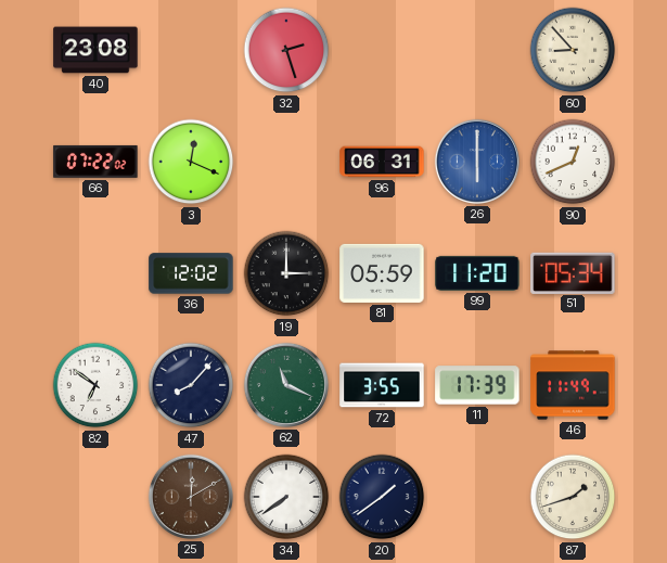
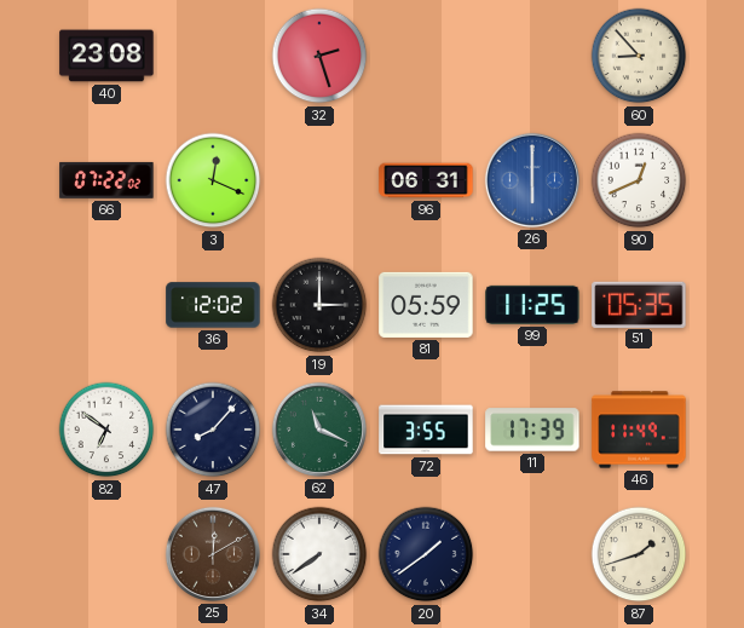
99: 11:20 -> 11:25 (532, 305)
51: 05:34 -> 05:35 (639, 304)
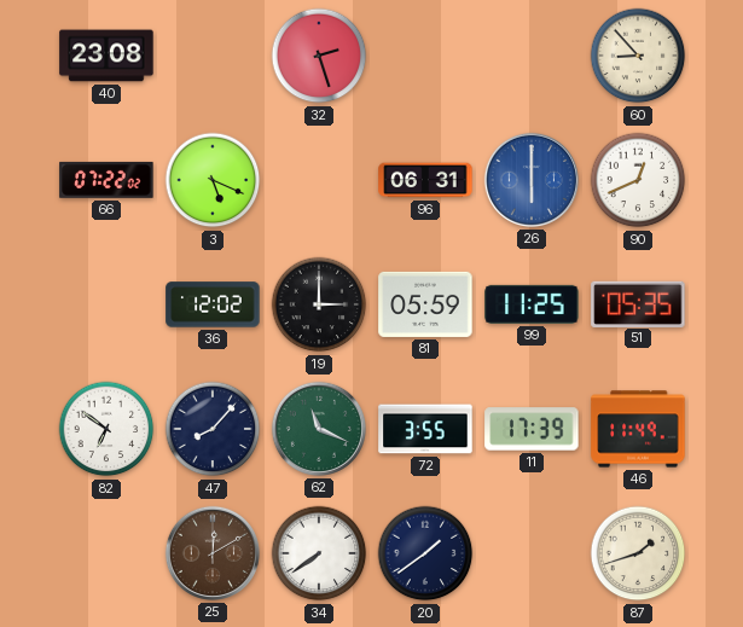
3: 12:19 -> 5:19 (213, 180)
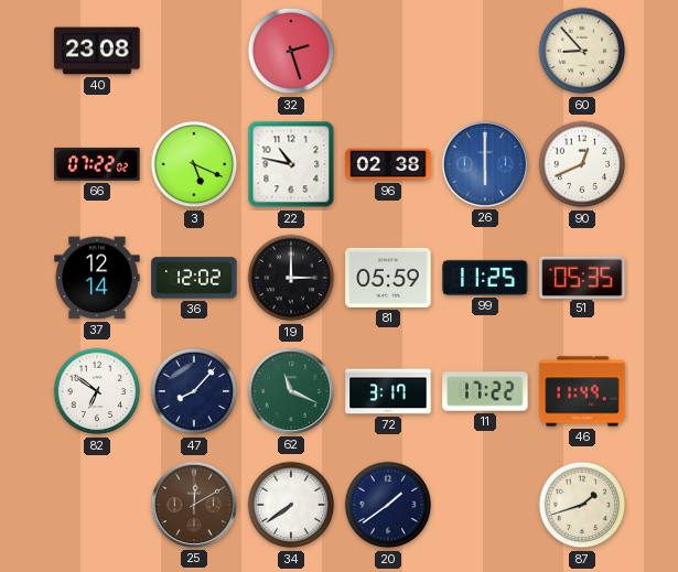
22: none -> 10:47 (291, 164)
96: 06:31 -> 02:38 (388, 164)
37: none -> 12:14 (97, 278)
72: 3:55 -> 3:17 (388, 391)
11: 17:39 -> 17:22 (485, 391)
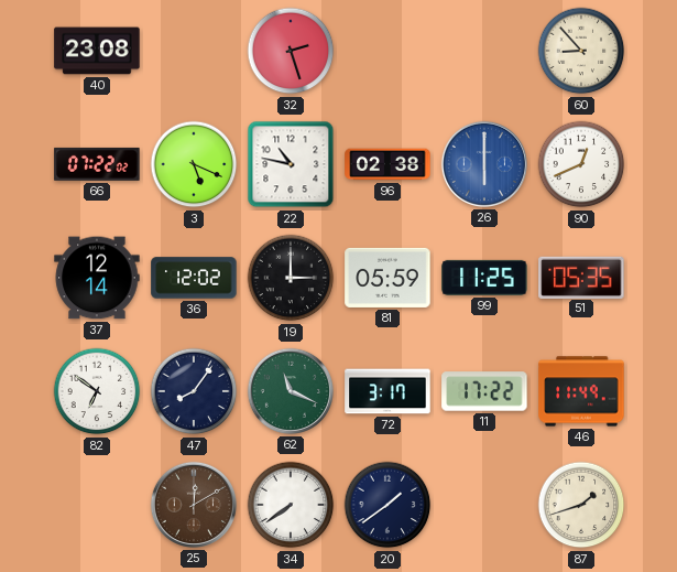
47: 8:07 -> 8:06 (194, 391)
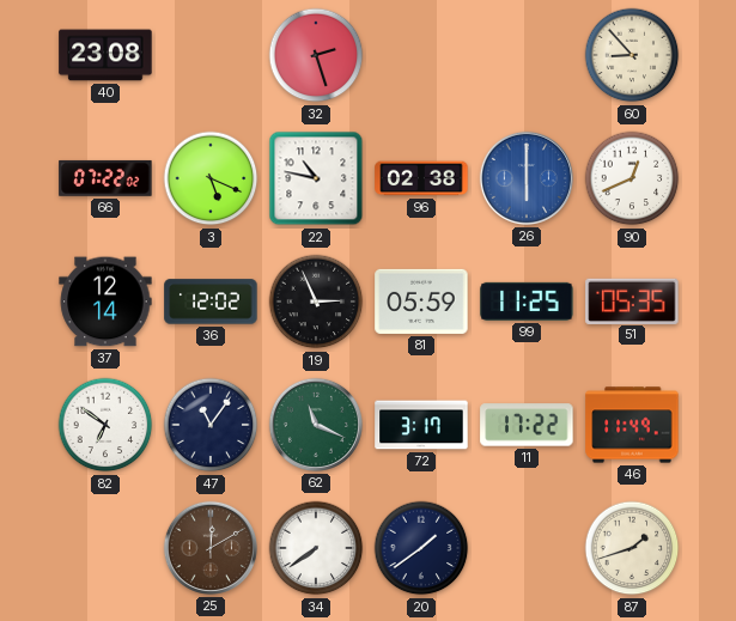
19: 3:00 -> 2:56 (316, 302)
47: 8:06 -> 11:06 (211, 425)
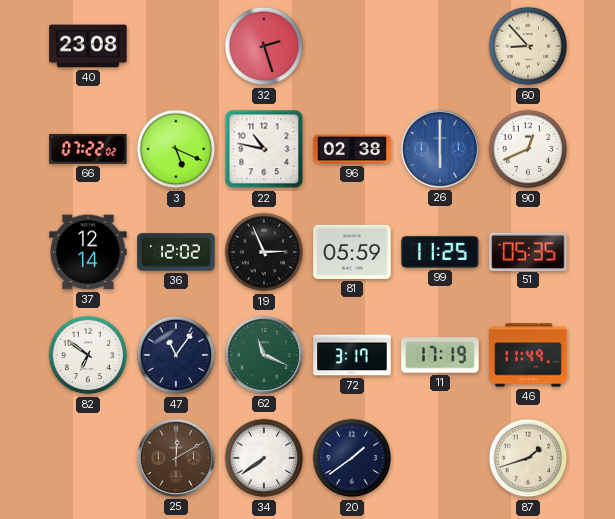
11: 17:22 -> 17:19 (440, 355)
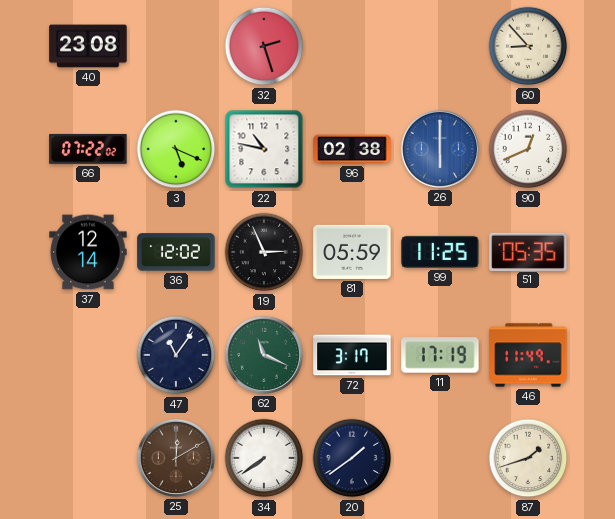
82: 6:51 -> none (88, 355)
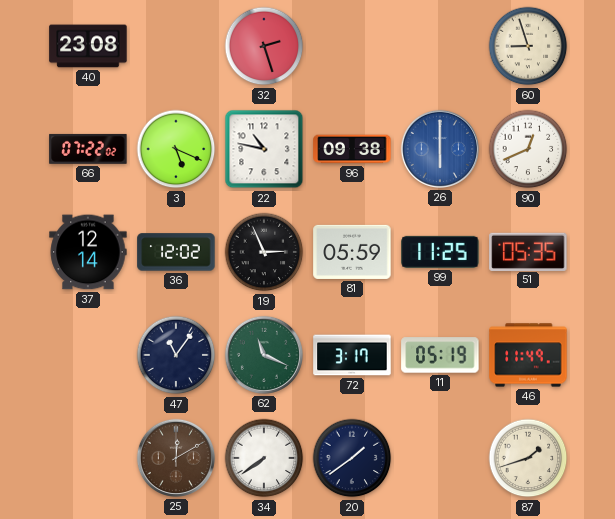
60: 8:53 -> 8:57 (528, 46)
96: 02:38 -> 09:38 (352, 149)
11: 17:19 -> 05:19 (440, 355)
